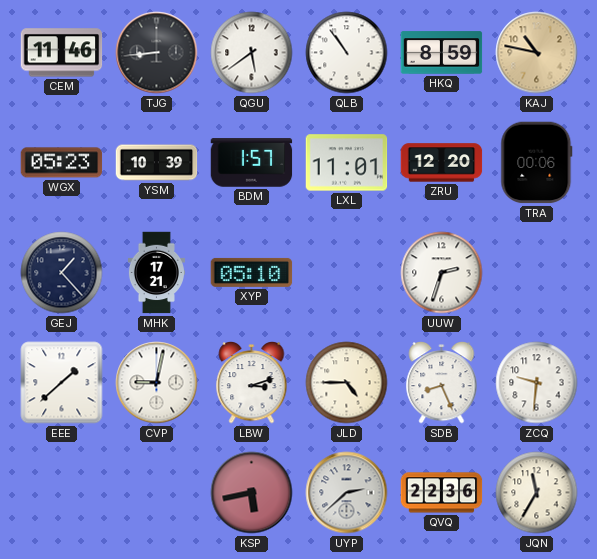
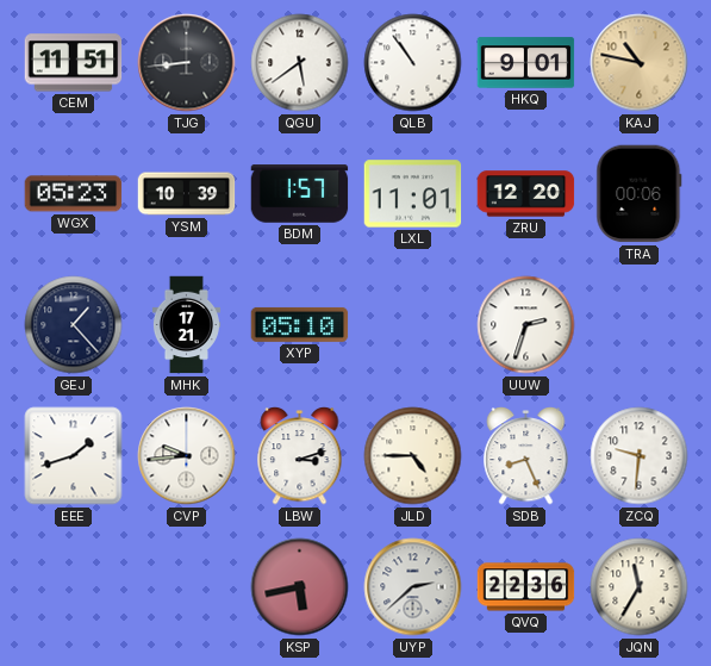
CEM: 11:46 -> 11:51 (74, 63)
HKQ: 8:59 -> 9:01 (526, 63)
EEE: 1:38 -> 1:42 (74, 456)
CVP: 9:02 -> 9:44 (187, 456)
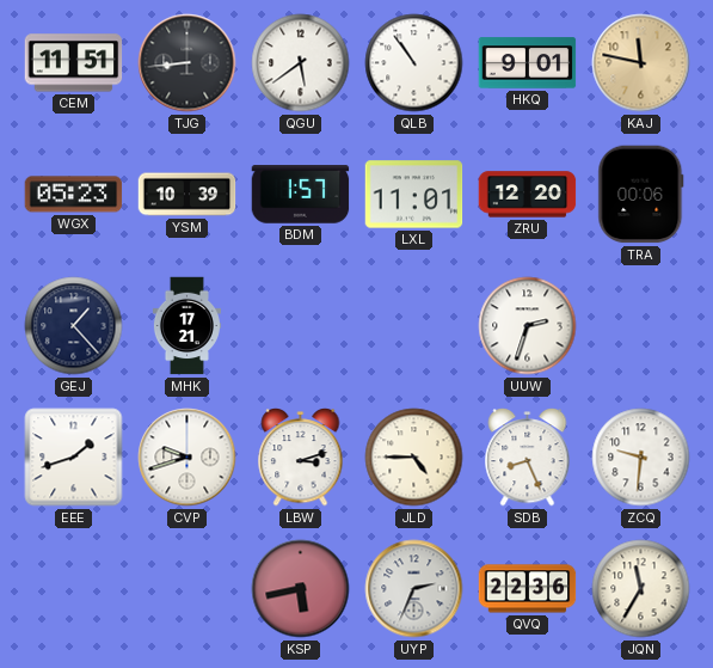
KAJ: 10:47 -> 11:47 (641, 63)
XYP: 05:10 -> none (300, 324)
CVP: 9:44 -> 9:42 (188, 458)
UYP: 2:38 -> 2:34 (414, 589)
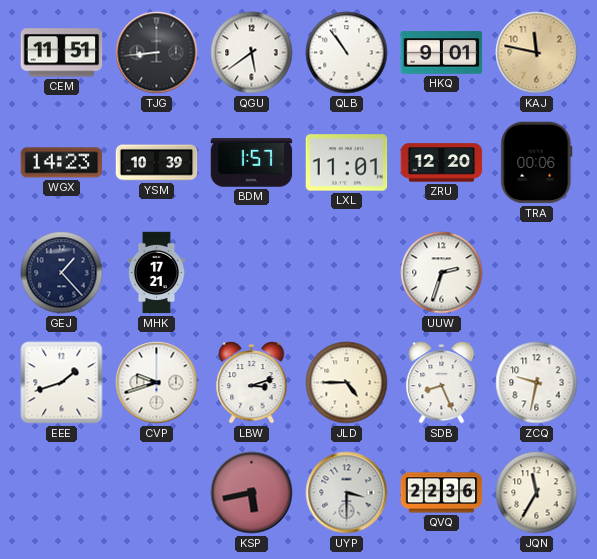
WGX: 05:23 -> 14:23 (62, 163)
ZCQ: 9:31 -> 9:32 (537, 383)
UYP: 2:34 -> 3:30 (347, 493)
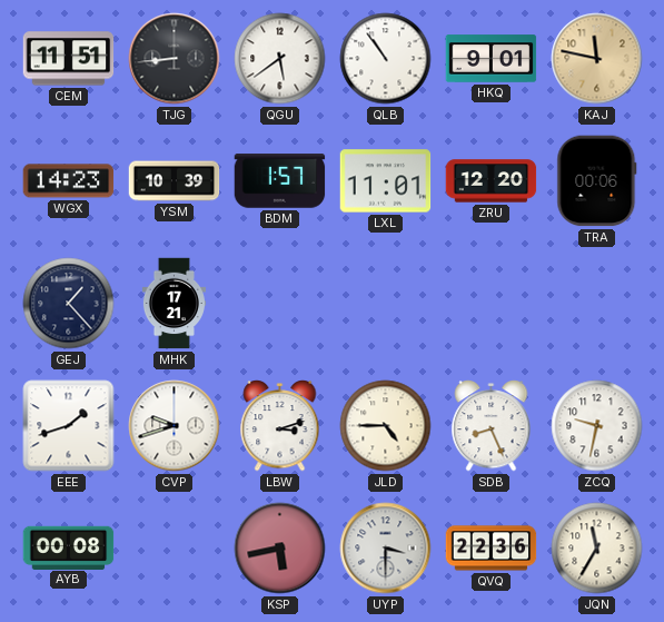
UUW: 2:33 -> none (442, 273)
AYB: none -> 00:08 (69, 547)
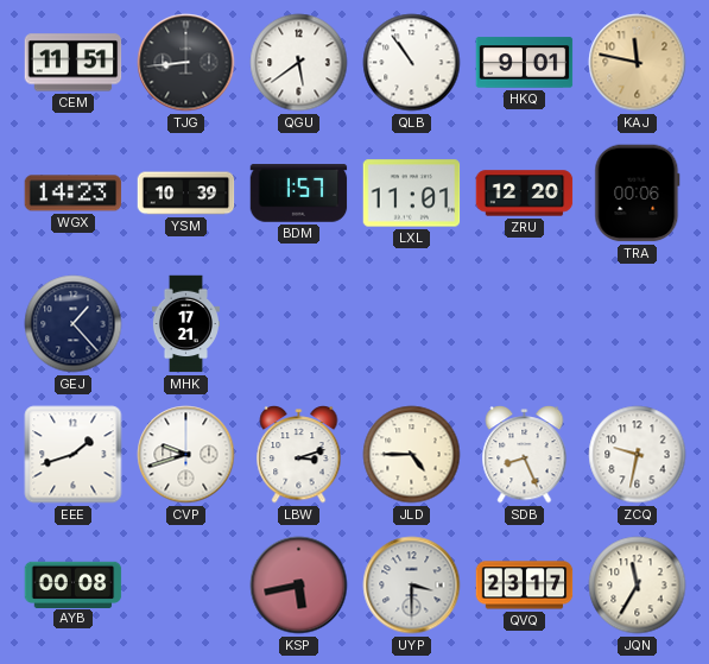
QVQ: 22:36 -> 23:17 (525, 586)
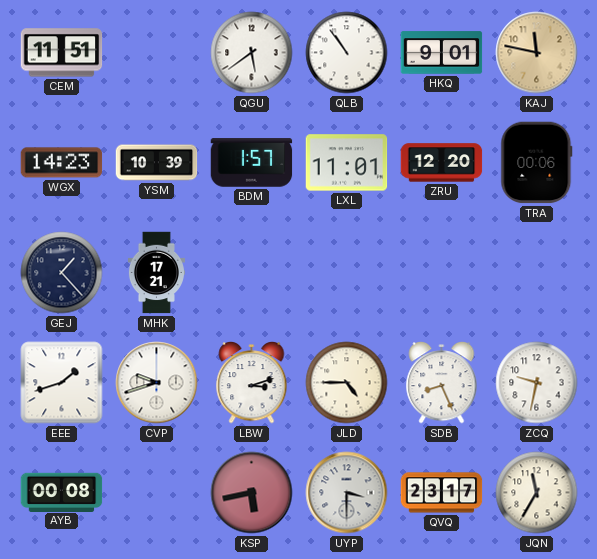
TJG: 8:44 -> none (186, 63)
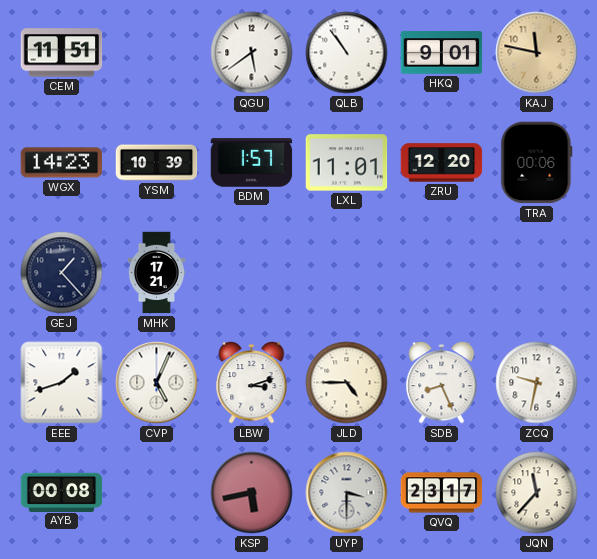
CVP: 9:42 -> 5:04 (157, 383)
JQN: 11:35 -> 11:37 (537, 493)
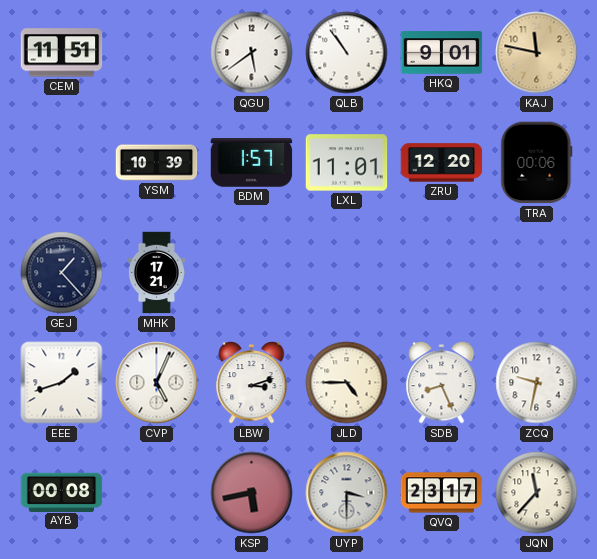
WGX: 14:23 -> none (62, 163)
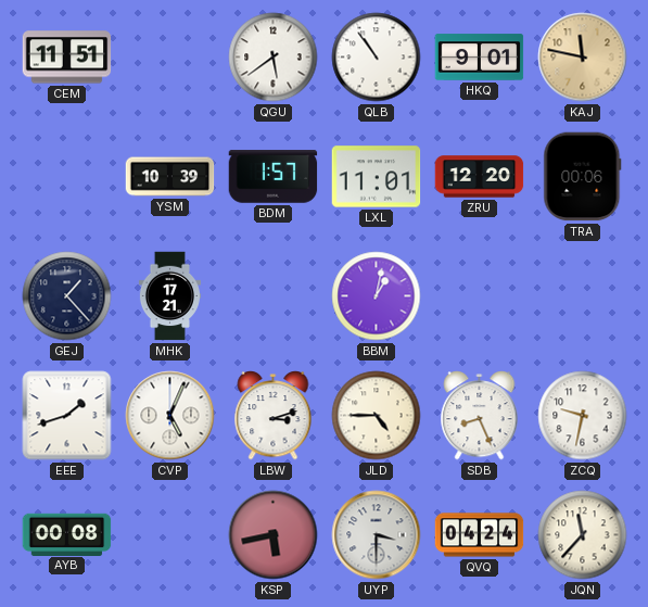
BBM: none -> 1:02 (377, 296)
QVQ: 23:17 -> 04:24 (480, 535)
